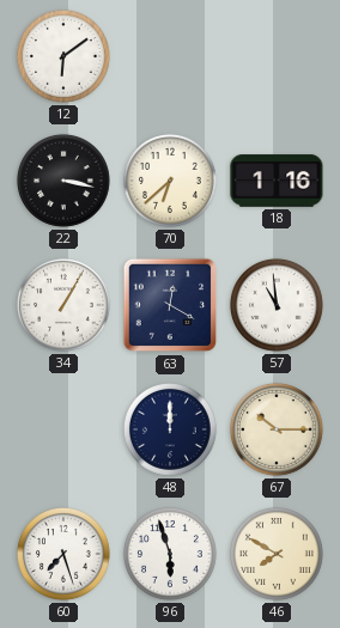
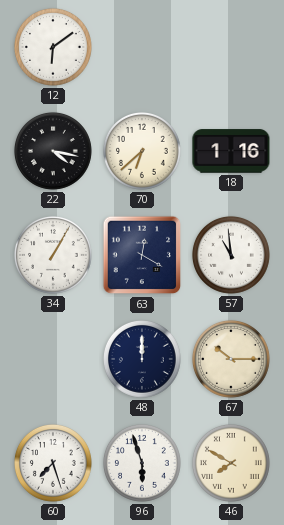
22: 3:17 -> 4:17 (53, 151)
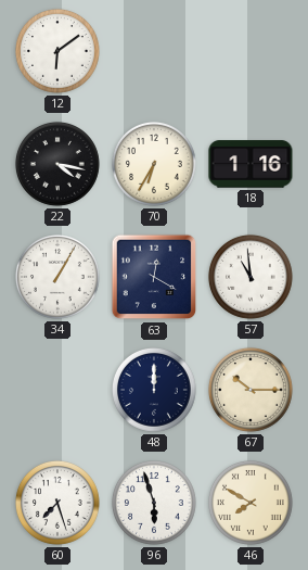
70: 6:38 -> 6:35 (154, 164)
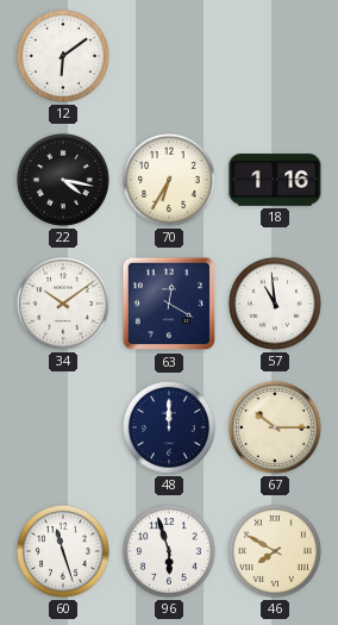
34: 1:05 -> 10:09 (63, 304)
60: 7:27 -> 11:27 (63, 551)
